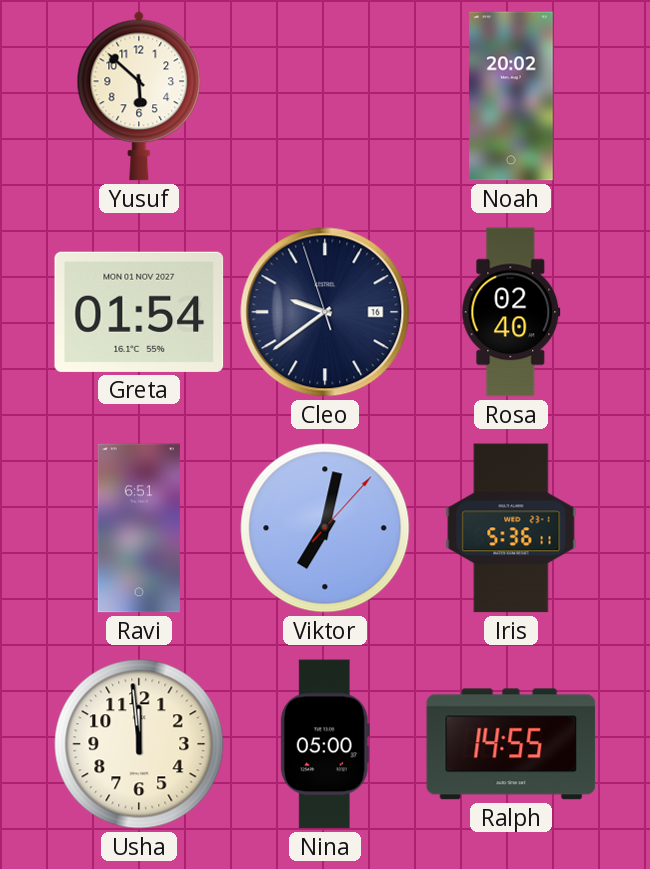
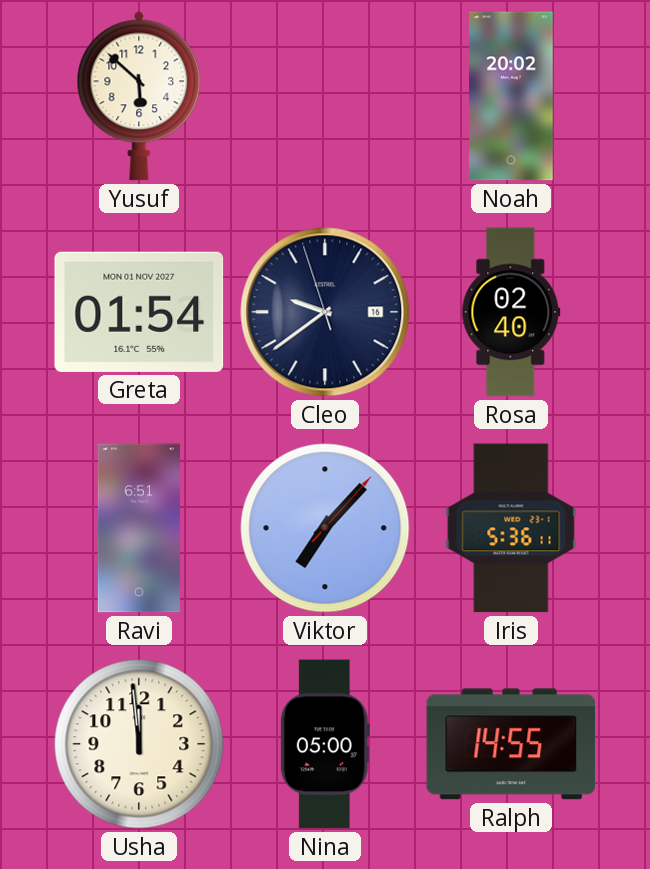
Viktor: 7:02 -> 7:07 (325, 528)
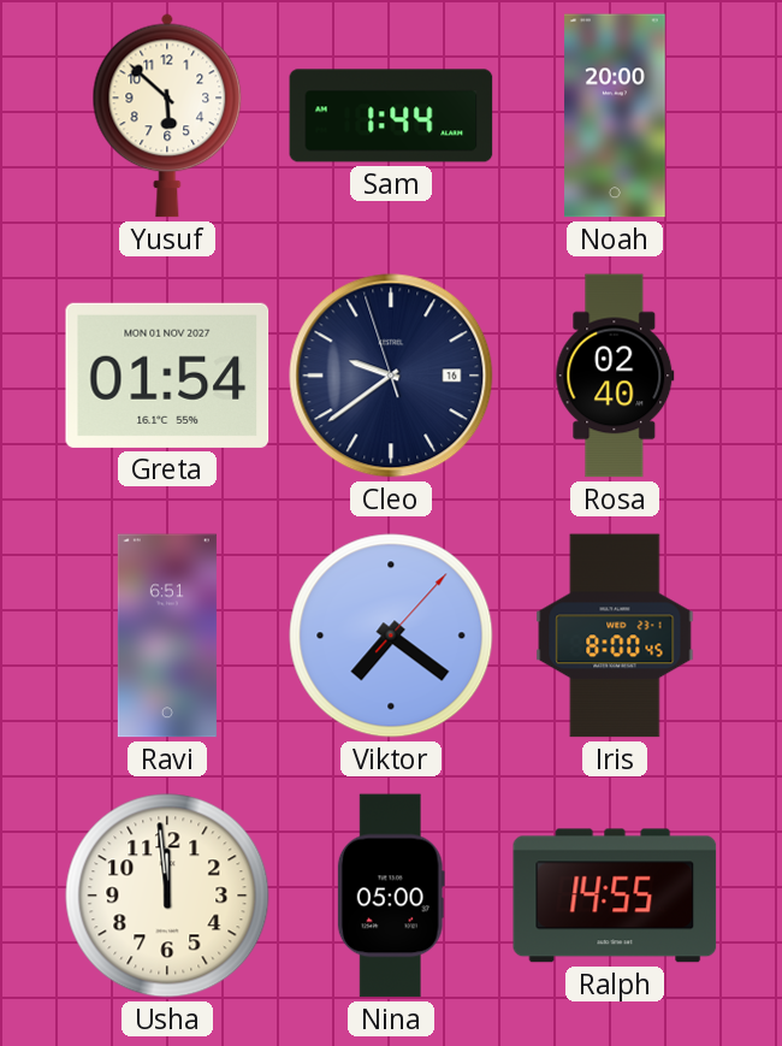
Sam: none -> 1:44 (391, 116)
Noah: 20:02 -> 20:00 (616, 116)
Viktor: 7:07 -> 7:21 (391, 636)
Iris: 5:36 -> 8:00 (615, 636)
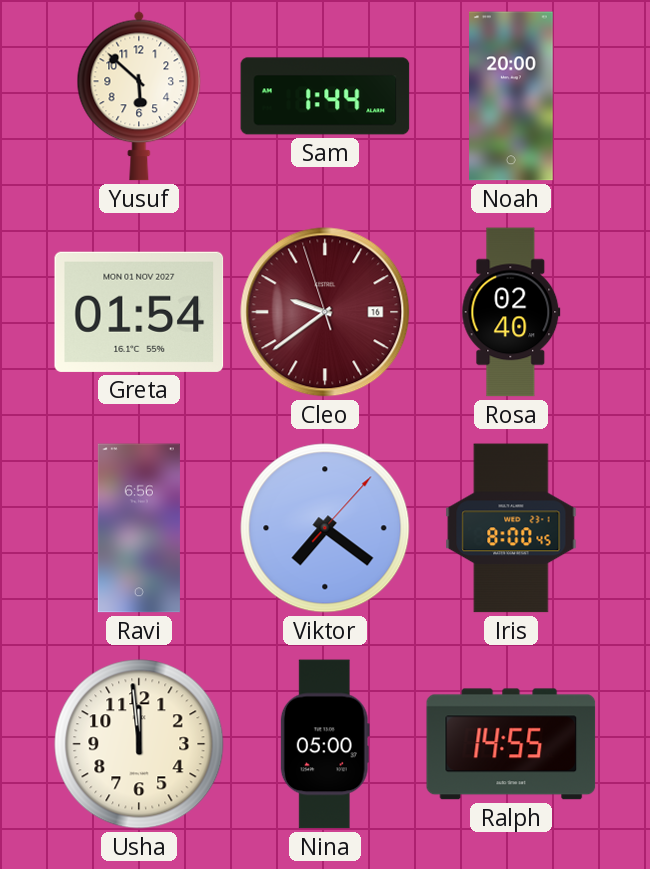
Cleo dial: navy -> burgundy (325, 312)
Ravi: 6:51 -> 6:56 (139, 528)
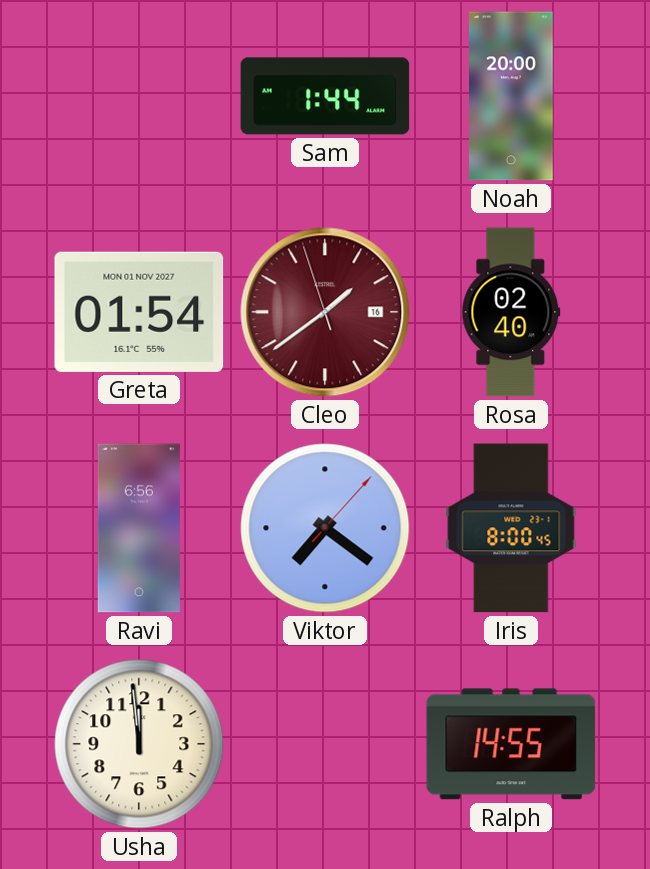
Yusuf: 5:52 -> none (139, 96)
Cleo: 9:38 -> 1:38 (325, 312)
Nina: 05:00 -> none (325, 744)
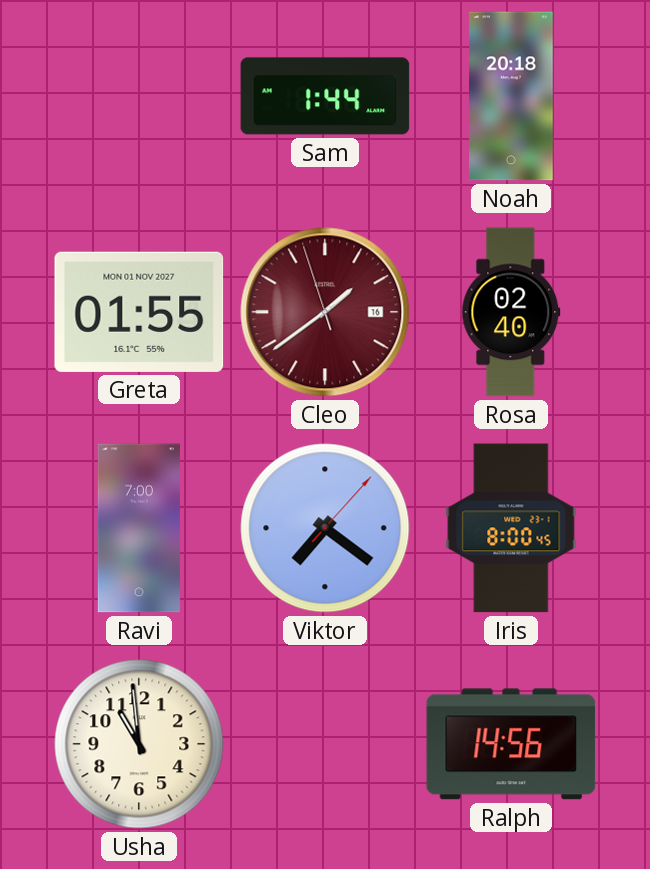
Noah: 20:00 -> 20:18 (512, 96)
Greta: 01:54 -> 01:55 (139, 312)
Ravi: 6:56 -> 7:00 (139, 528)
Usha: 11:59 -> 10:59 (139, 744)
Ralph: 14:55 -> 14:56 (511, 744)
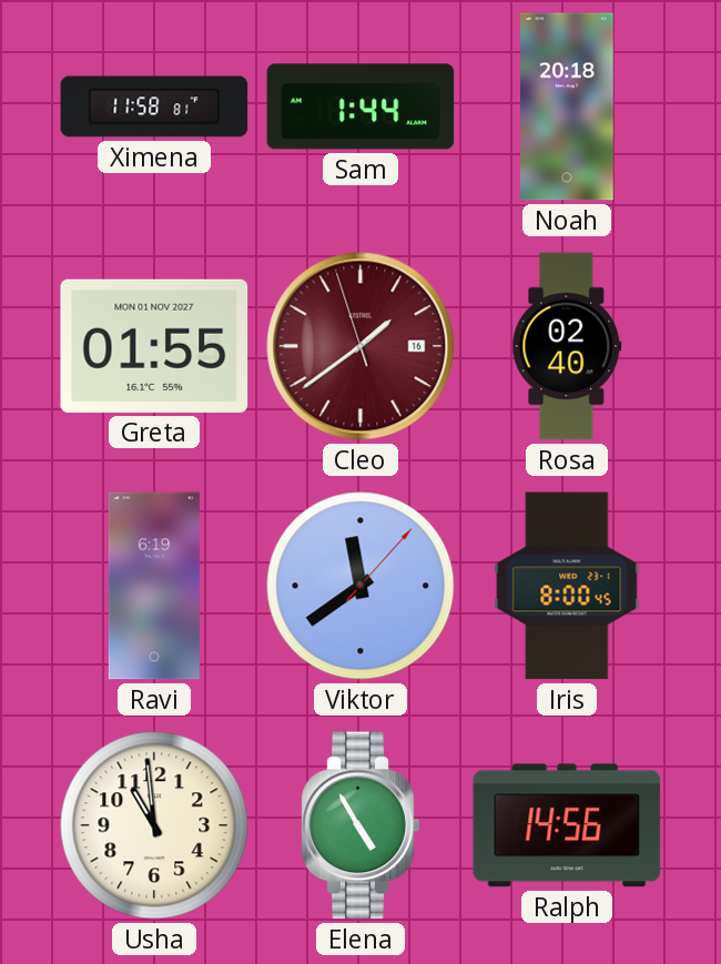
Ximena: none -> 11:58 (154, 106)
Ravi: 7:00 -> 6:19 (154, 586)
Viktor: 7:21 -> 11:39 (360, 586)
Elena: none -> 4:55 (360, 825)
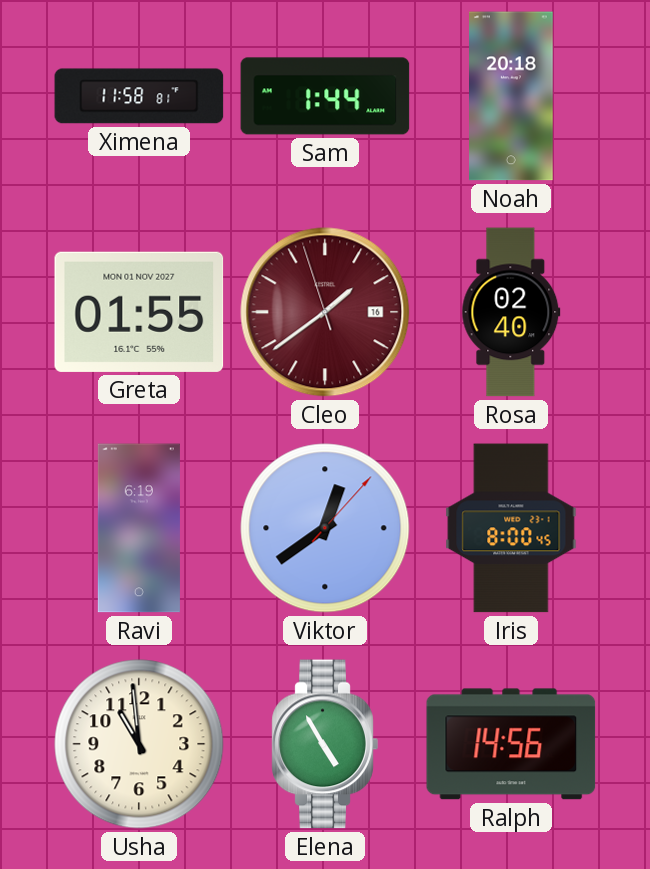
Viktor: 11:39 -> 12:39 (325, 528)
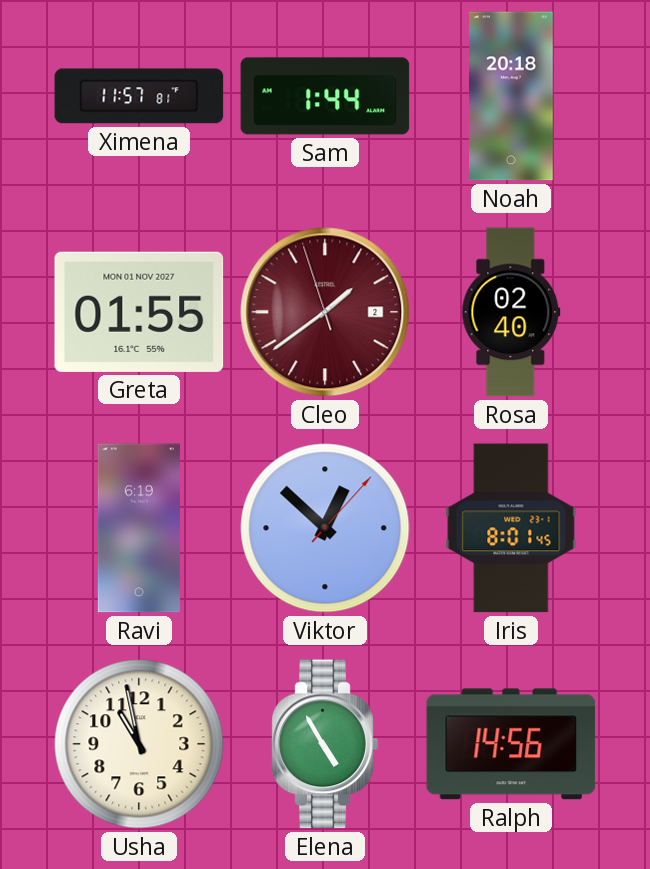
Ximena: 11:58 -> 11:57 (139, 96)
Cleo date: 16 -> 2 (325, 312)
Viktor: 12:39 -> 12:52 (325, 528)
Iris: 8:00 -> 8:01 (511, 528)
Usha: 10:59 -> 10:58 (139, 744)
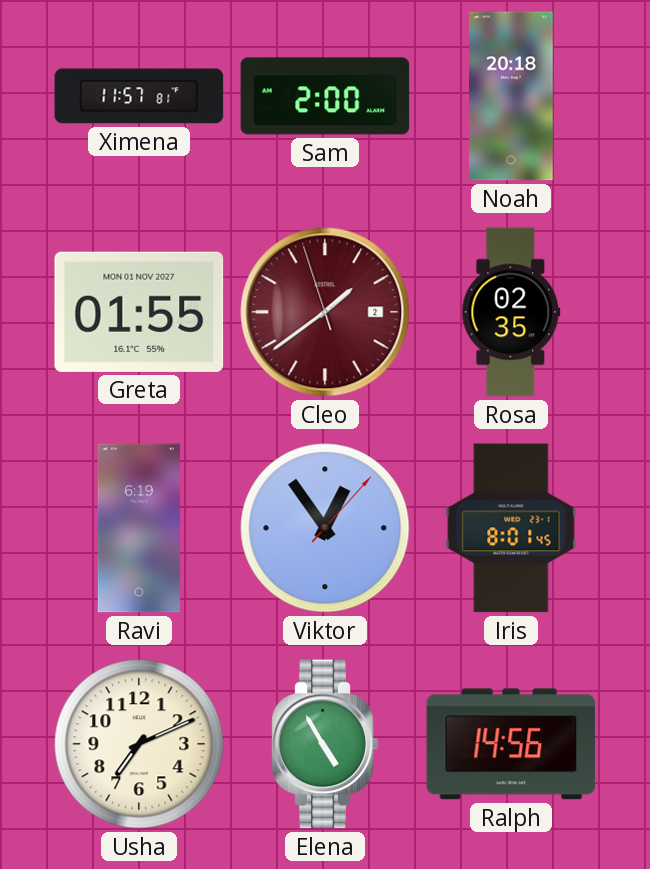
Sam: 1:44 -> 2:00 (325, 96)
Rosa: 02:40 -> 02:35 (511, 312)
Viktor: 12:52 -> 12:54 (325, 528)
Usha: 10:58 -> 7:11 (139, 744)
